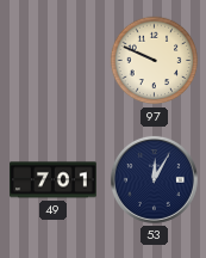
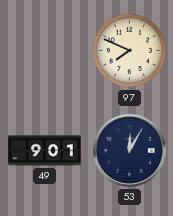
97: 9:49 -> 7:49 (130, 51)
49: 7:01 -> 9:01 (45, 151)
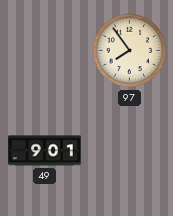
97: 7:49 -> 7:54 (130, 51)
53: 12:05 -> none (129, 150)
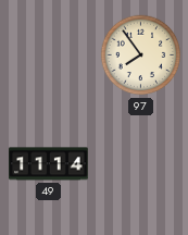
49: 9:01 -> 11:14 (49, 164)
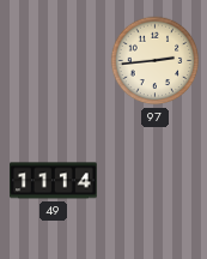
97: 7:54 -> 2:44 (156, 61)
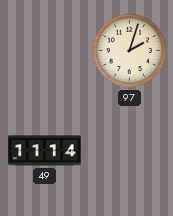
97: 2:44 -> 2:03 (130, 51)
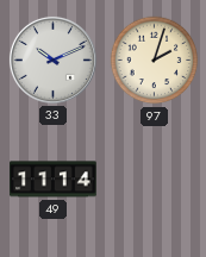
33: none -> 10:11 (52, 59)
